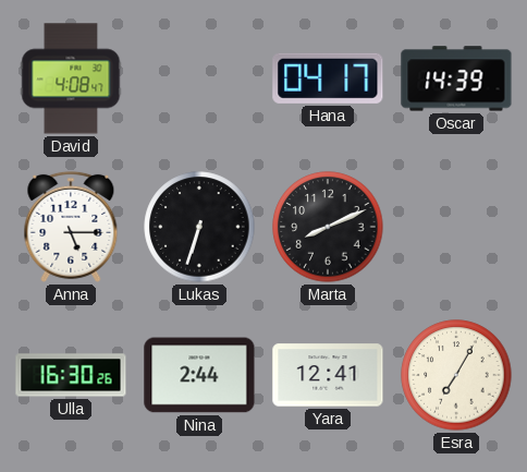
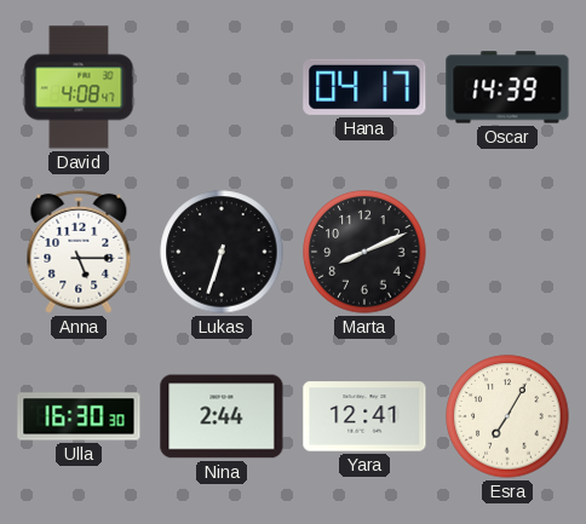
Ulla: 16:30:26 -> 16:30:30 (79, 416)
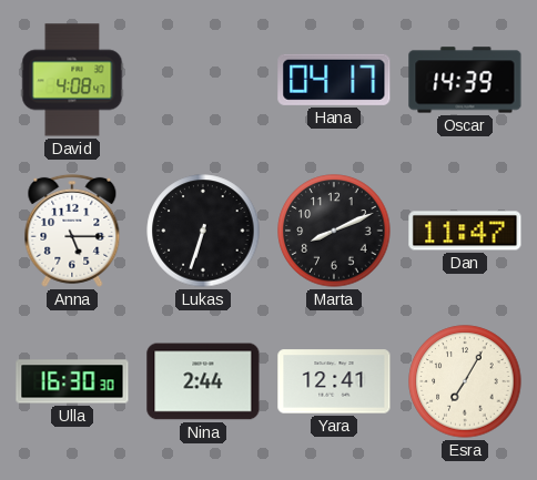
Dan: none -> 11:47 (465, 231)
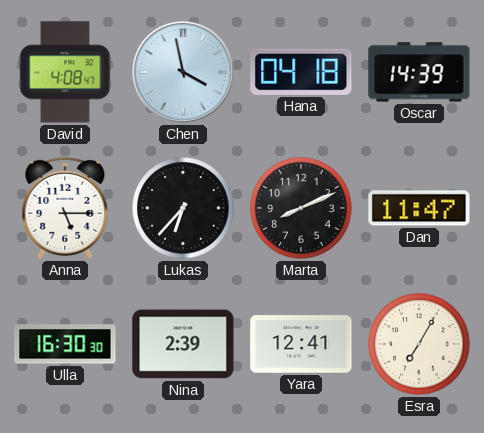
Chen: none -> 3:58 (184, 73)
Hana: 04:17 -> 04:18 (301, 72)
Lukas: 6:33 -> 6:37 (183, 208)
Nina: 2:44 -> 2:39 (183, 344)
